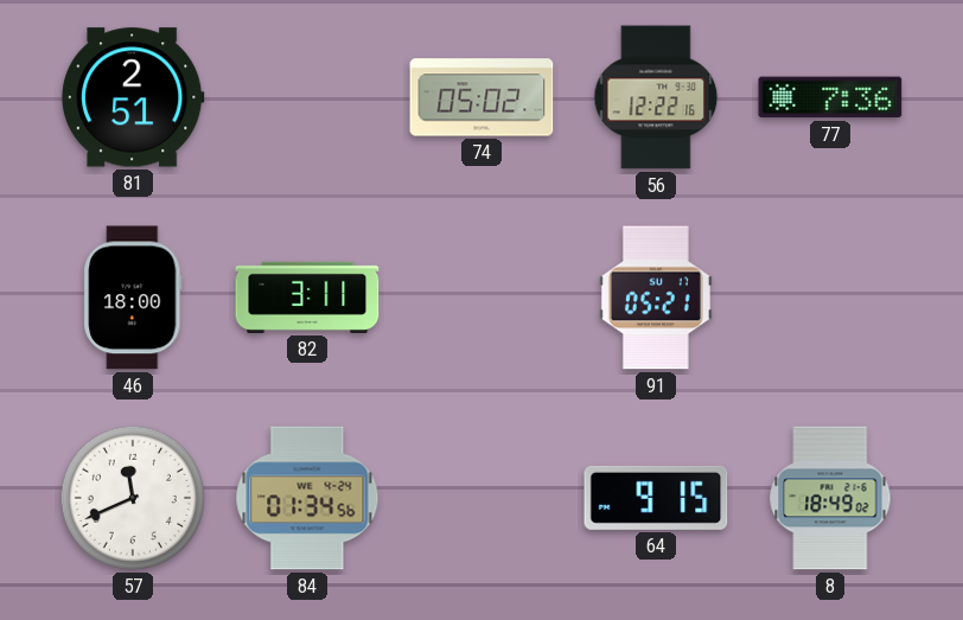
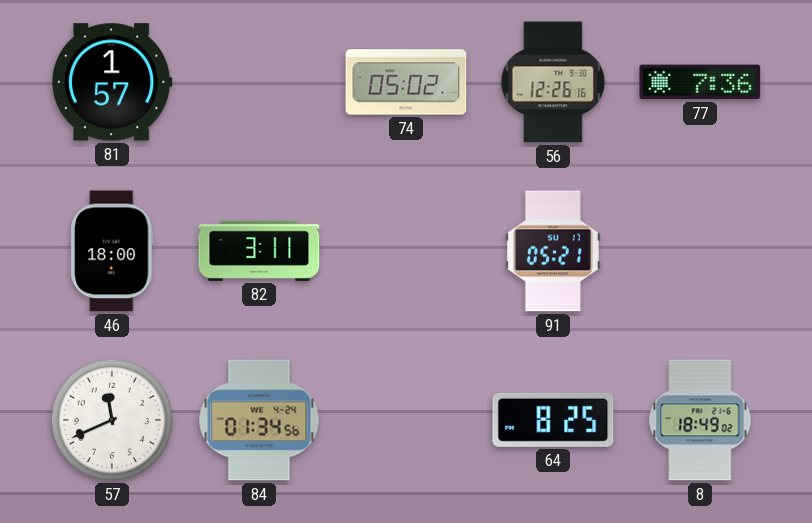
81: 2:51 -> 1:57 (112, 82)
56: 12:22 -> 12:26 (553, 82)
64: 9:15 -> 8:25 (553, 420)
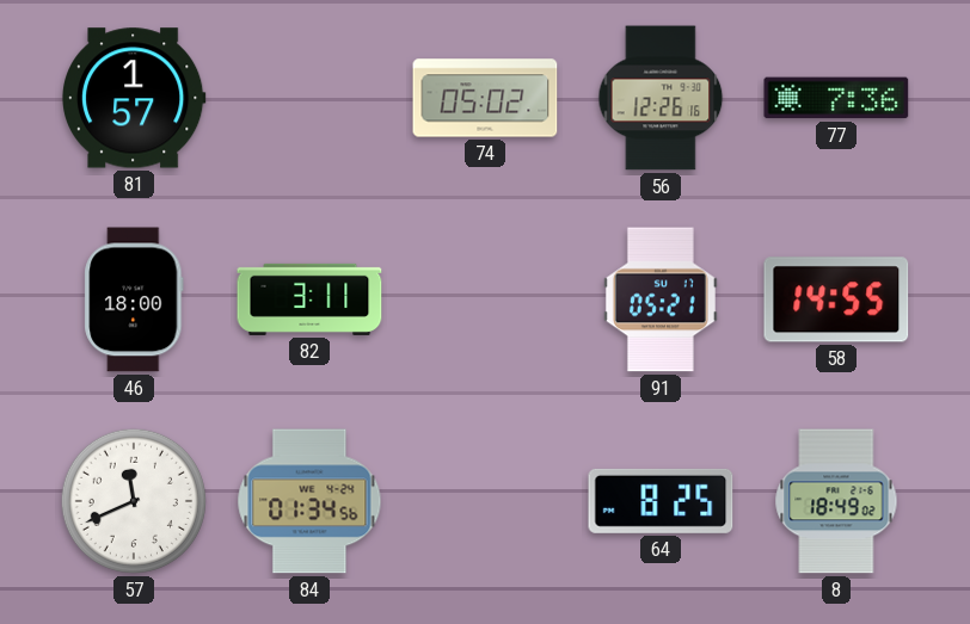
58: none -> 14:55 (836, 299)
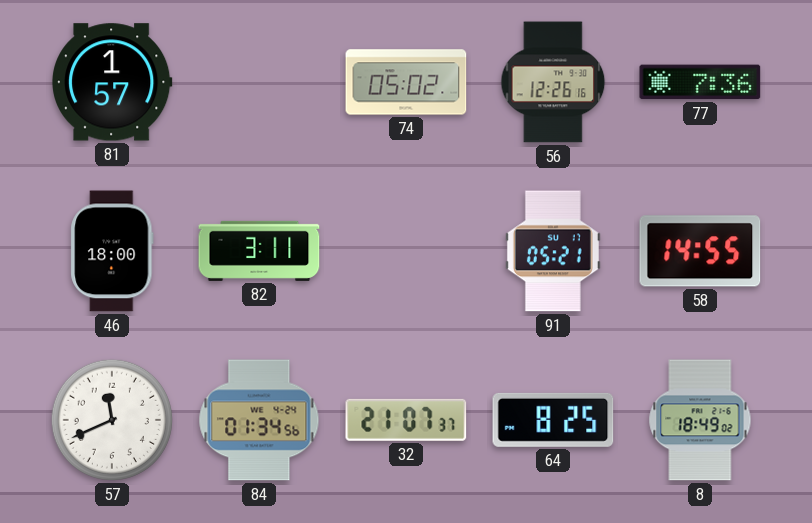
32: none -> 21:07 (406, 420)
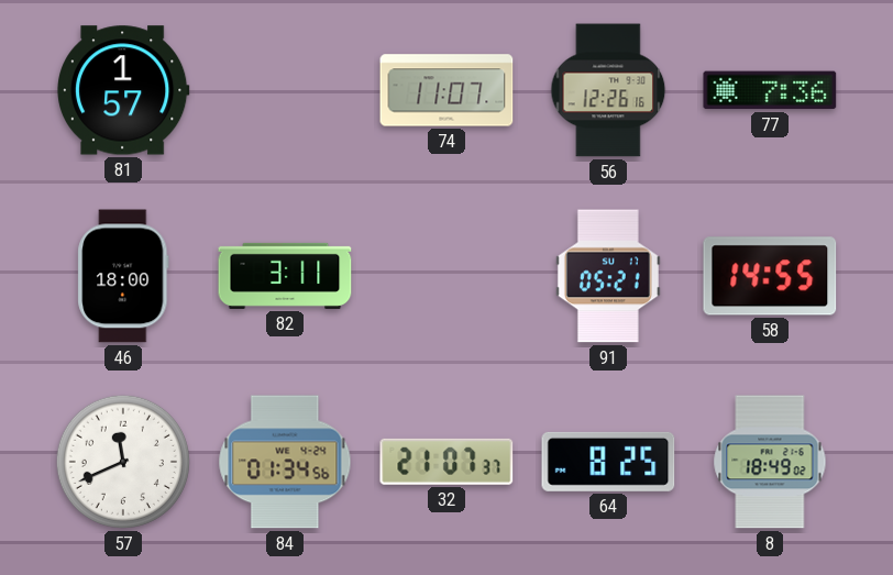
74: 05:02 -> 11:07 (446, 90)
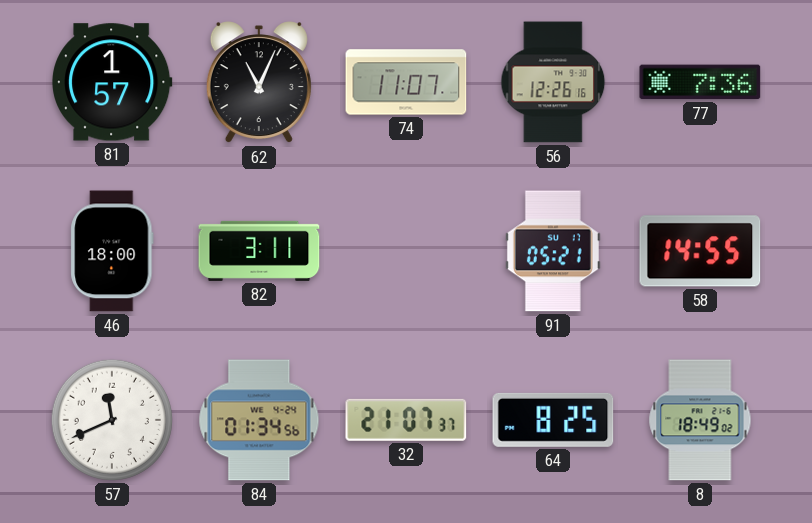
62: none -> 11:04 (259, 83)
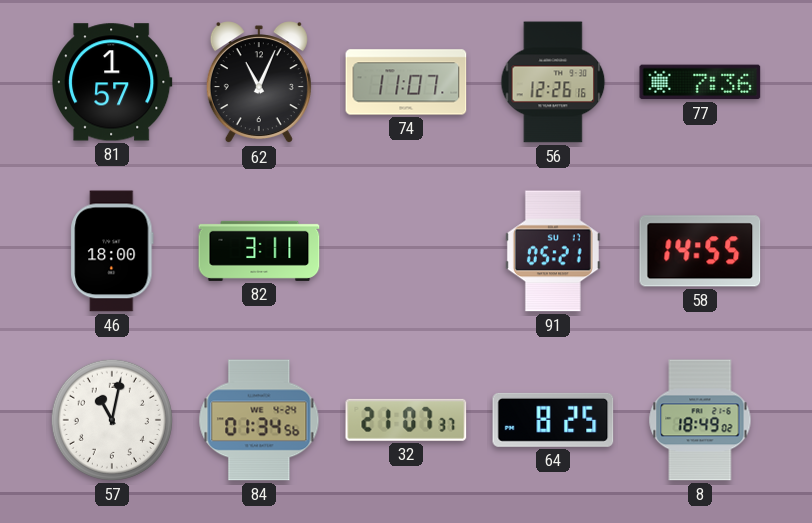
57: 11:41 -> 11:02 (112, 420)
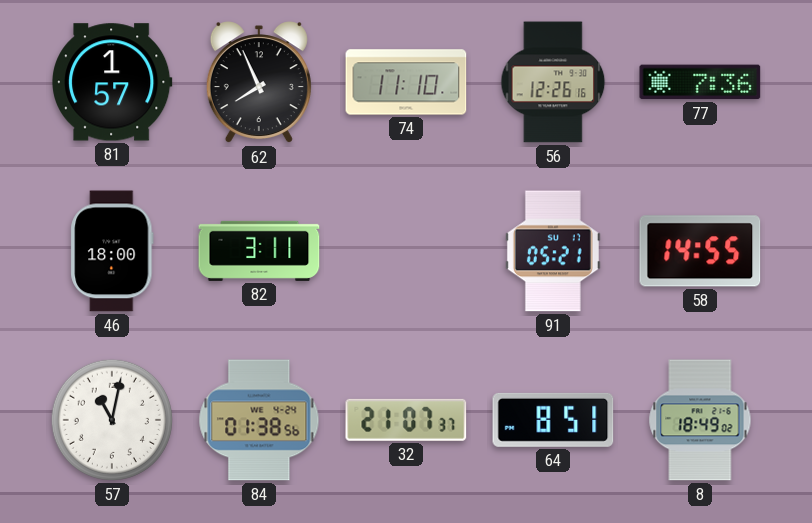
62: 11:04 -> 7:56 (259, 83)
74: 11:07 -> 11:10 (406, 82)
84: 01:34 -> 01:38 (259, 420)
64: 8:25 -> 8:51 (553, 420)
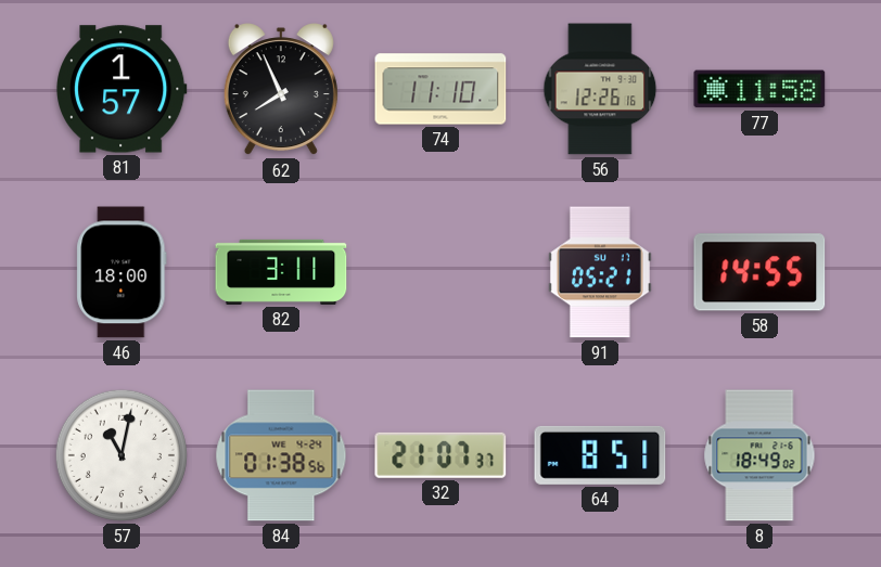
77: 7:36 -> 11:58 (759, 89)
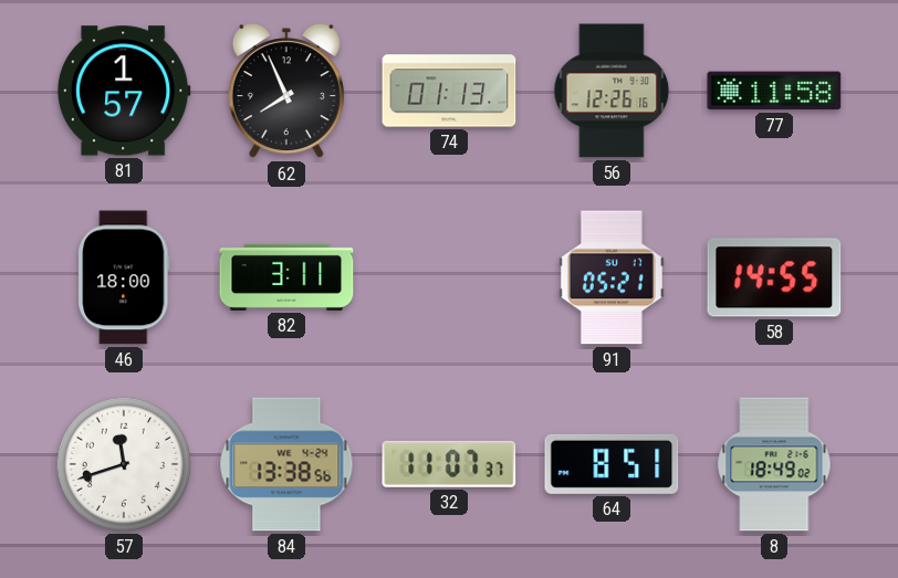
74: 11:10 -> 01:13 (449, 91)
57: 11:02 -> 11:42 (124, 464)
84: 01:38 -> 13:38 (286, 464)
32: 21:07 -> 11:07 (449, 464)
